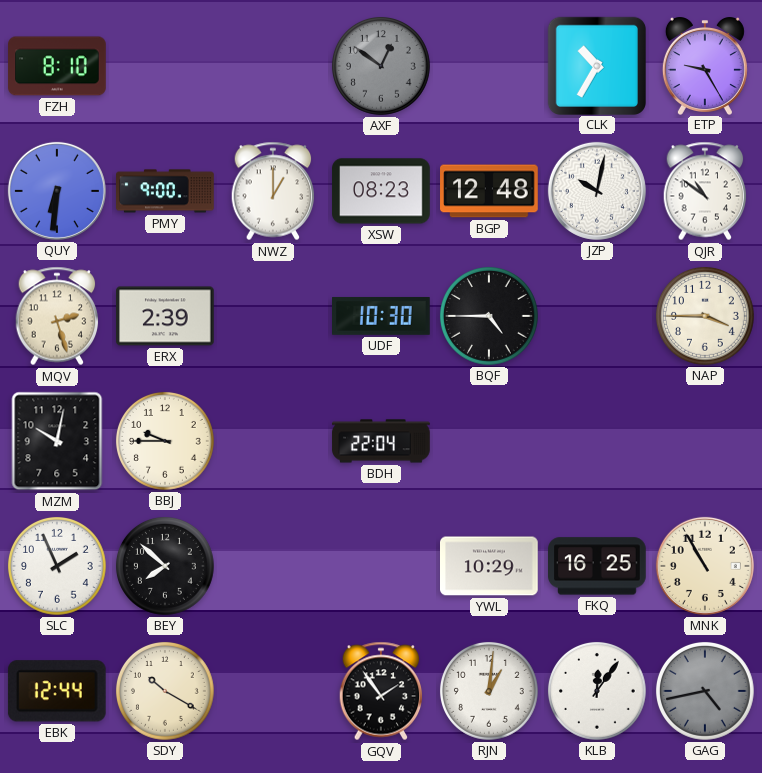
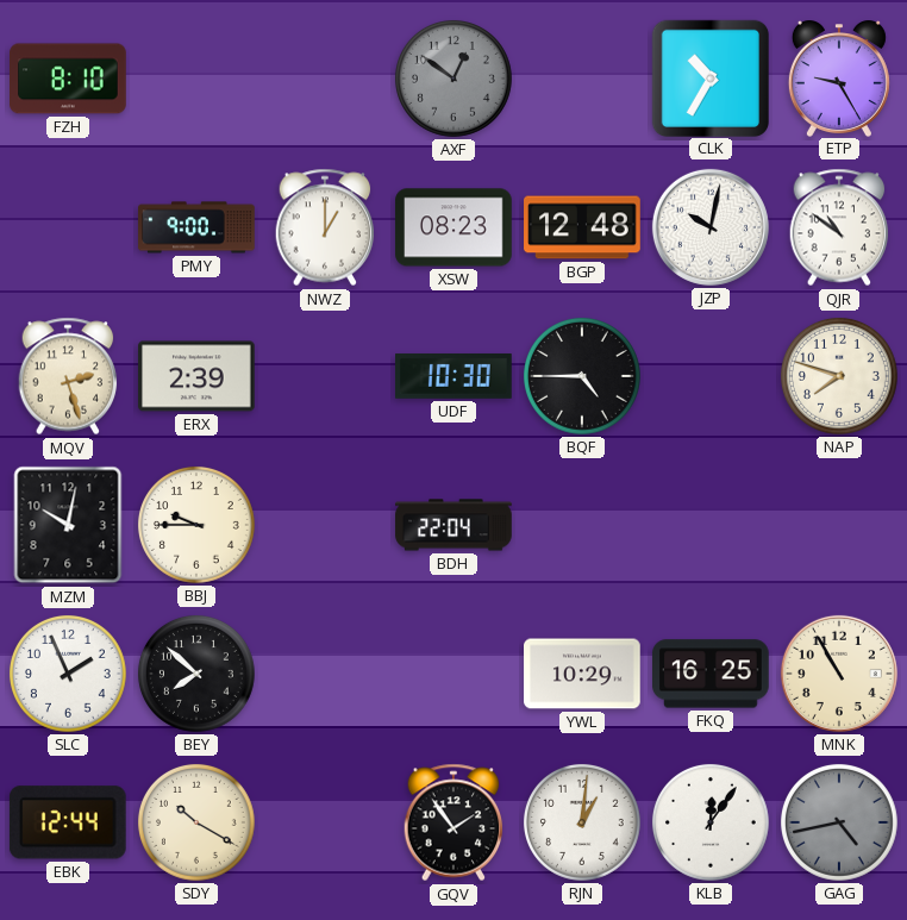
QUY: 6:31 -> none (57, 191)
NAP: 3:45 -> 7:48 (839, 376)
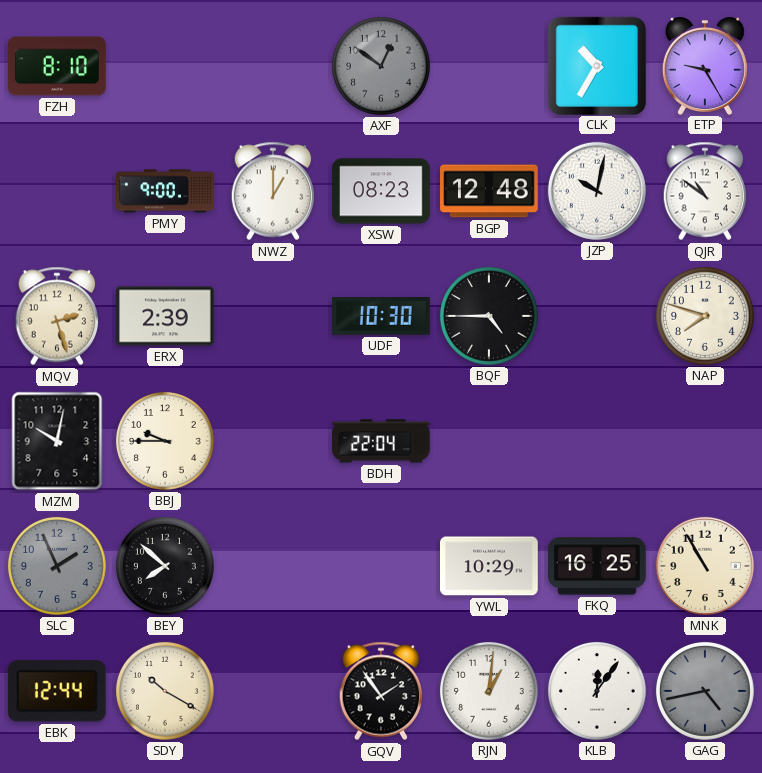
SLC dial: white -> grey (57, 566)
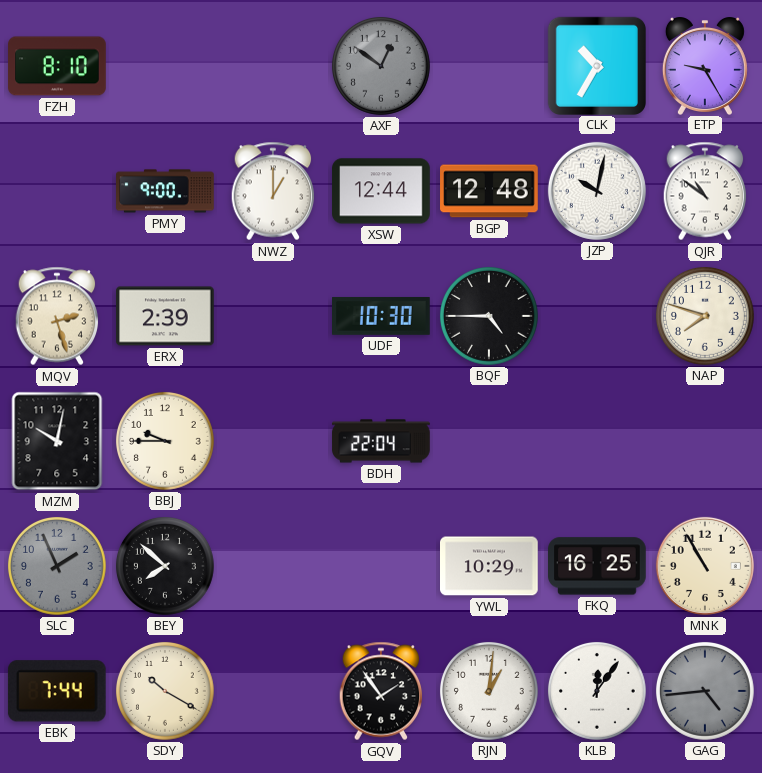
XSW: 08:23 -> 12:44 (381, 191)
EBK: 12:44 -> 7:44 (57, 691)
GAG: 4:43 -> 4:44 (705, 691)
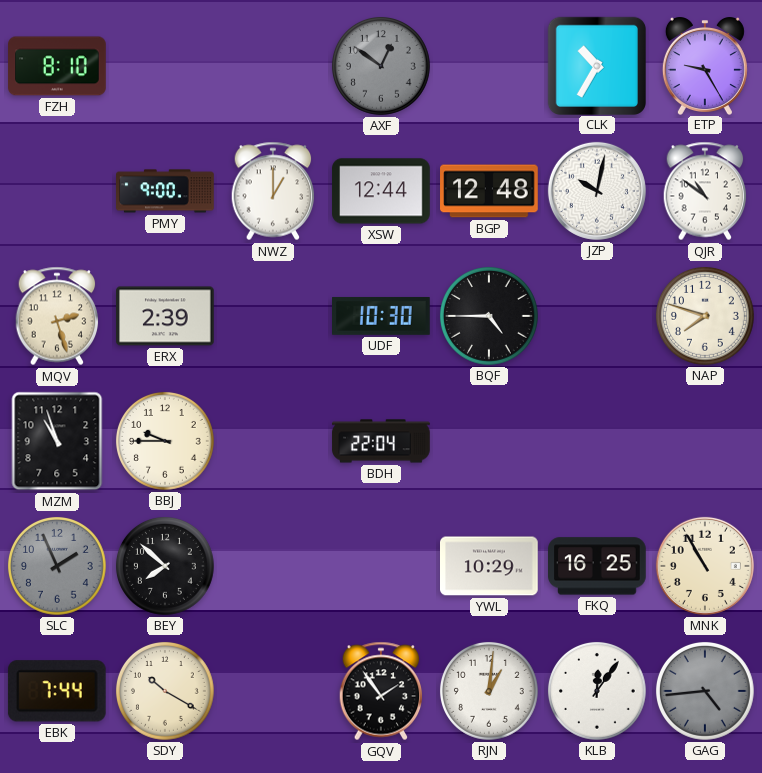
MZM: 10:02 -> 10:57 (57, 441)
